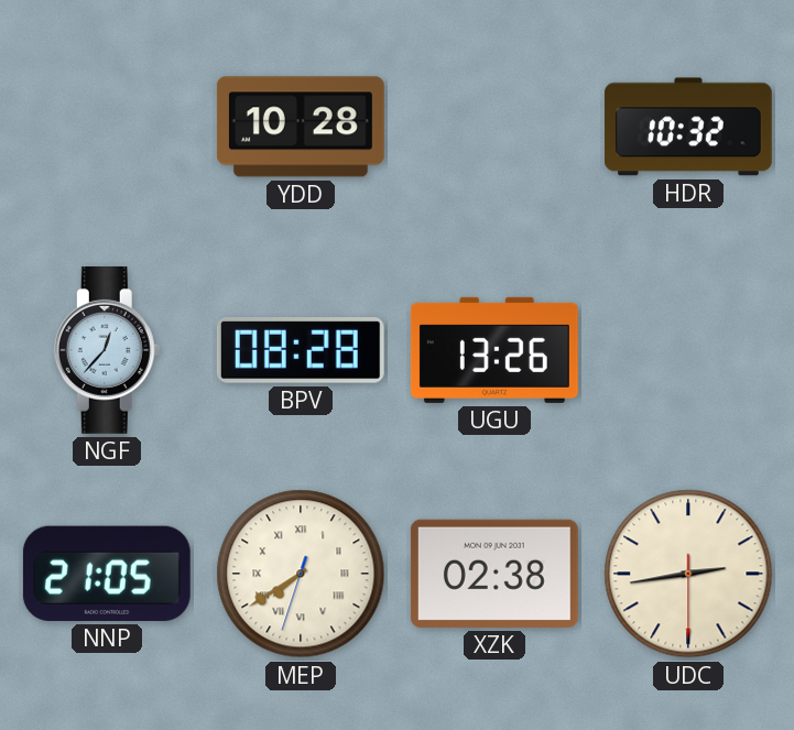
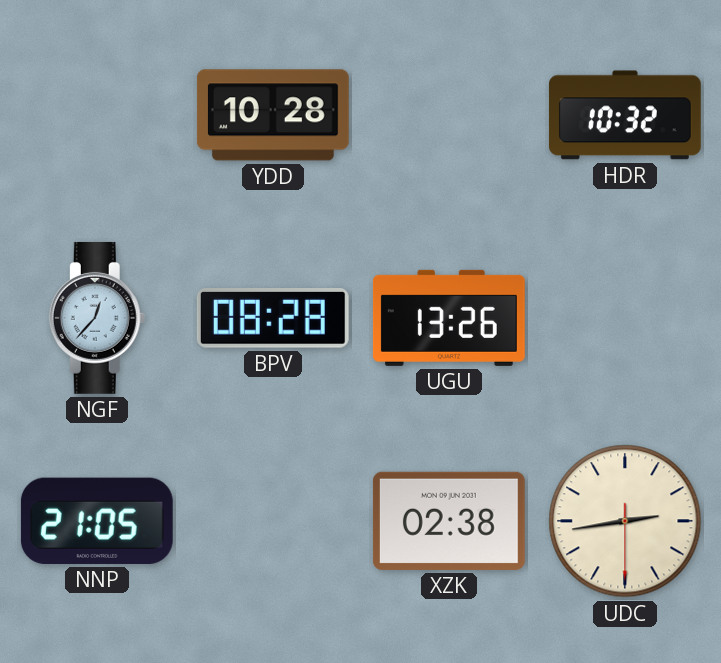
MEP: 7:39 -> none (301, 574)
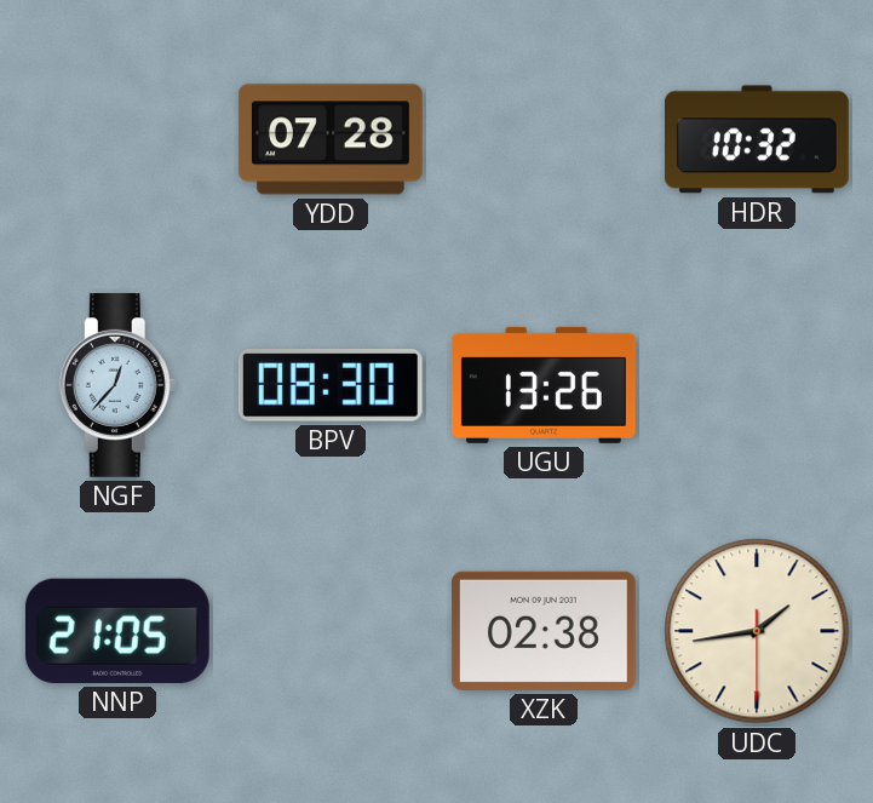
YDD: 10:28 -> 07:28 (331, 139)
BPV: 08:28 -> 08:30 (331, 386)
UDC: 2:43 -> 1:43 (757, 631)
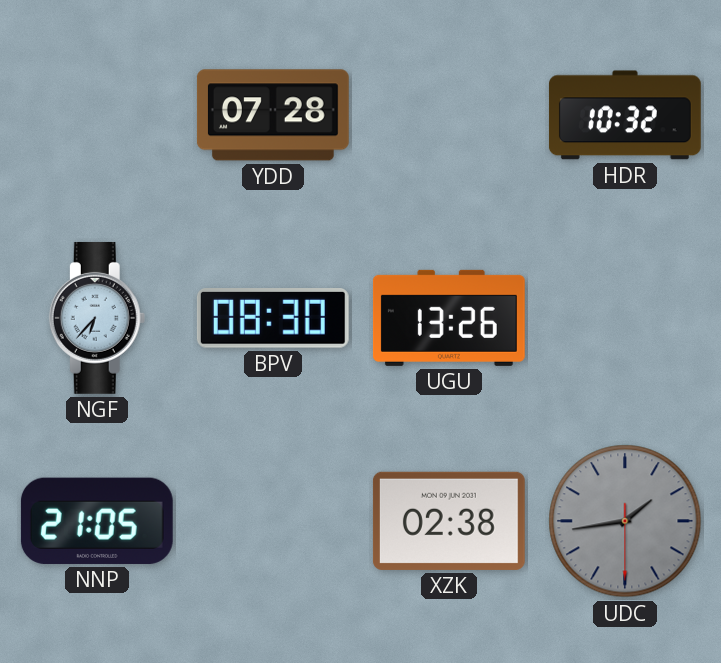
NGF: 12:37 -> 6:37 (97, 318)
UDC dial: cream -> grey (625, 521)
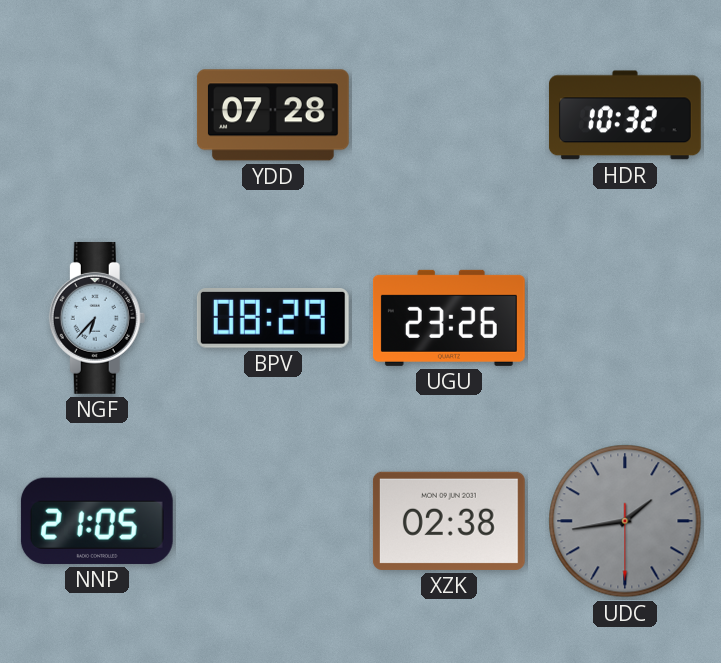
BPV: 08:30 -> 08:29 (273, 319)
UGU: 13:26 -> 23:26 (449, 318)
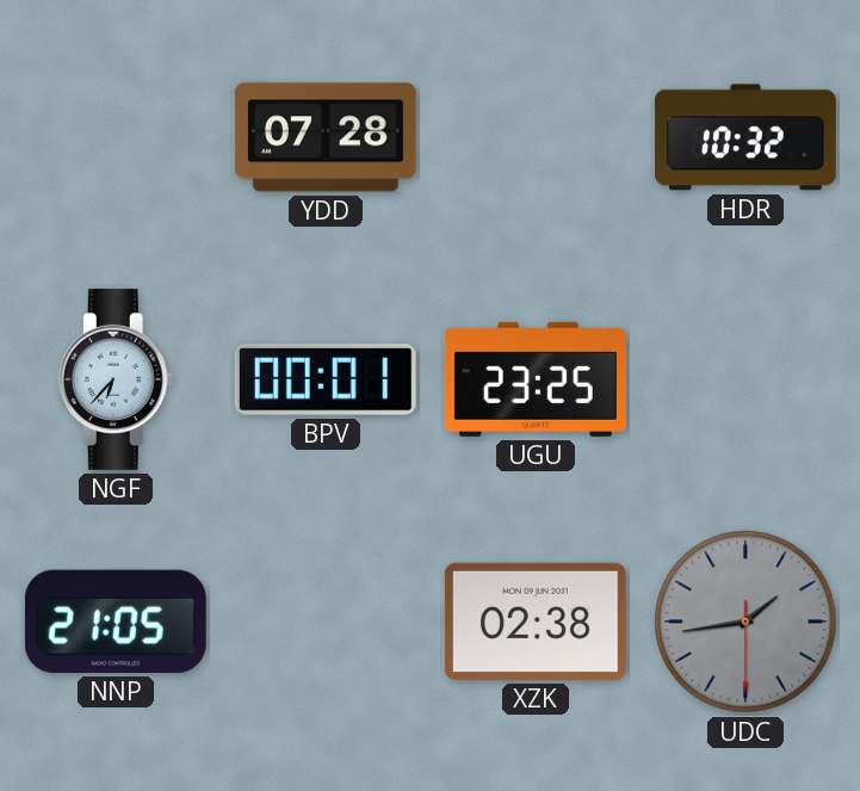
BPV: 08:29 -> 00:01 (326, 381)
UGU: 23:26 -> 23:25 (536, 379)
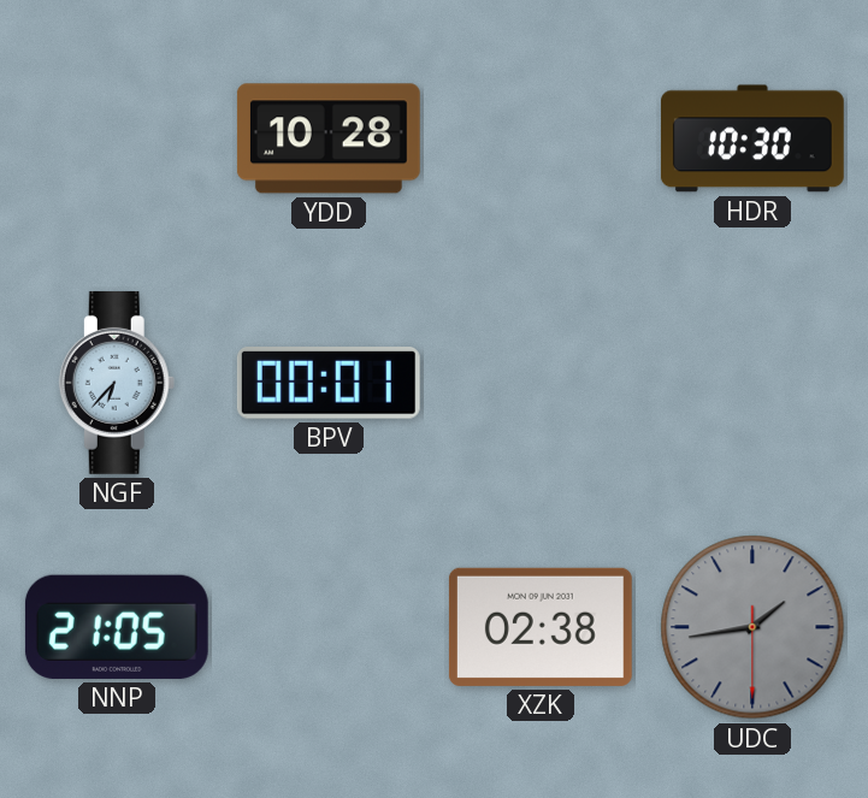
YDD: 07:28 -> 10:28 (329, 138)
HDR: 10:32 -> 10:30 (752, 138)
UGU: 23:25 -> none (536, 379)
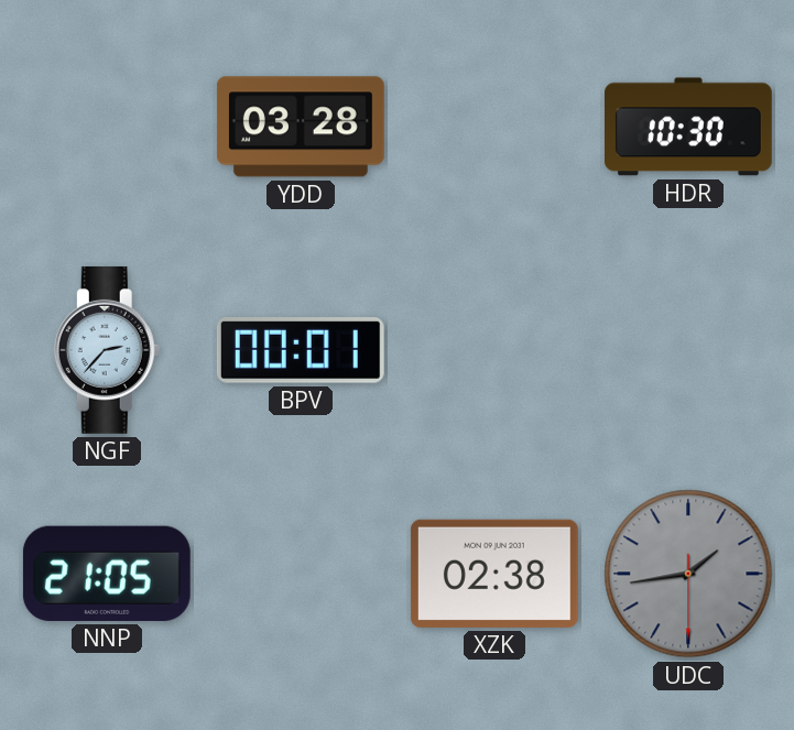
YDD: 10:28 -> 03:28 (301, 127)
NGF: 6:37 -> 2:37 (107, 350)
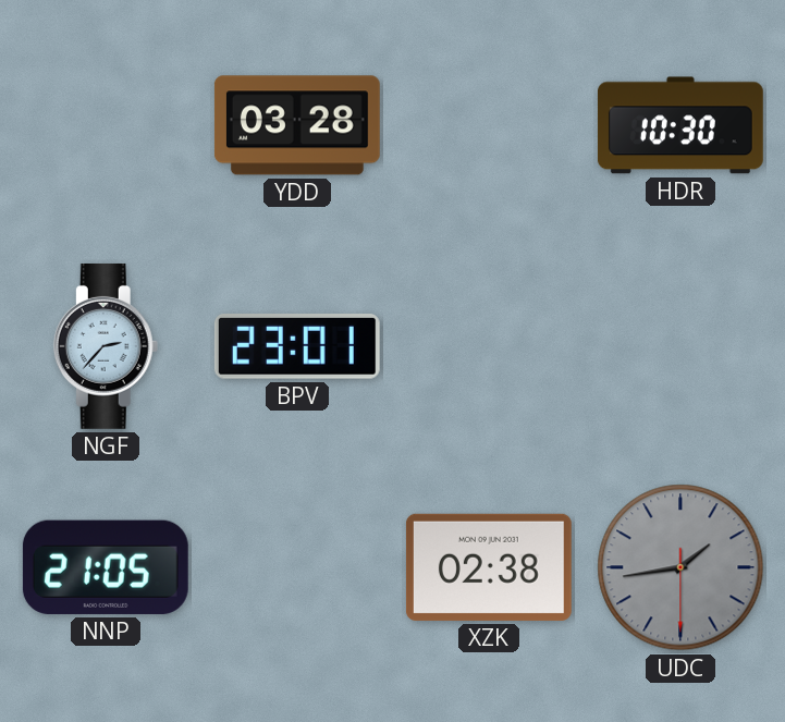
BPV: 00:01 -> 23:01 (297, 347)
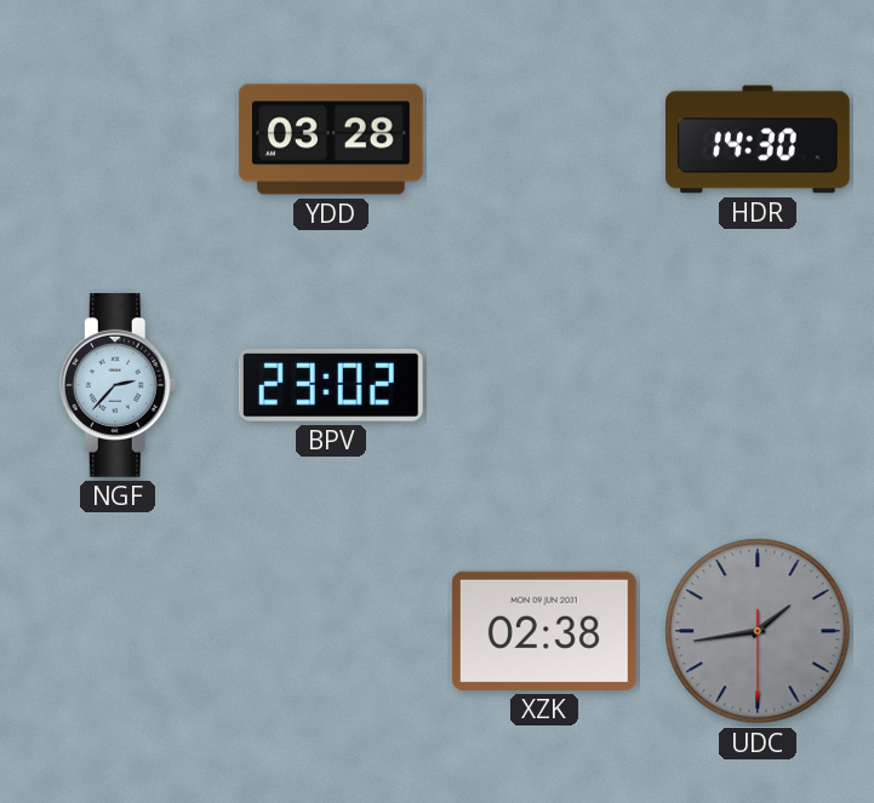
HDR: 10:30 -> 14:30 (758, 139)
BPV: 23:01 -> 23:02 (331, 386)
NNP: 21:05 -> none (106, 567)
